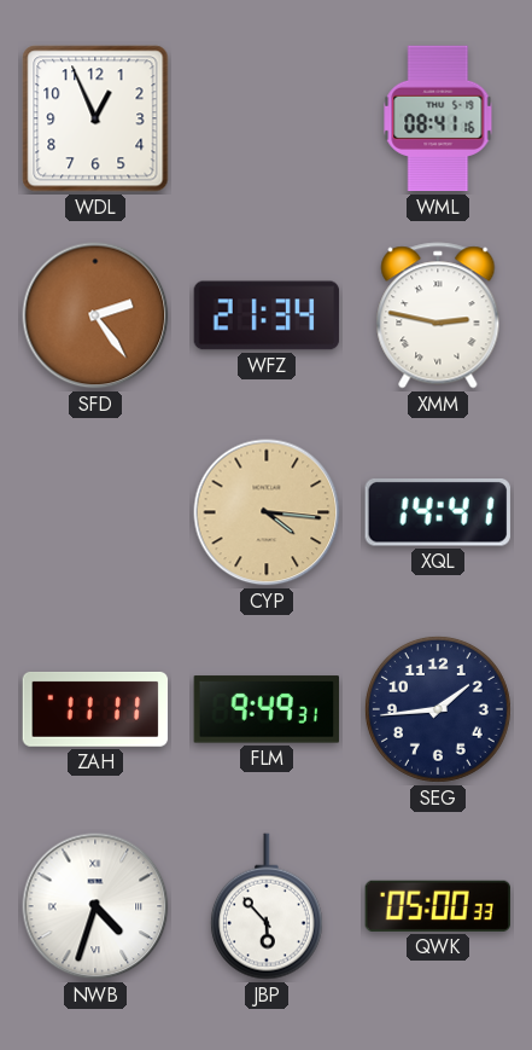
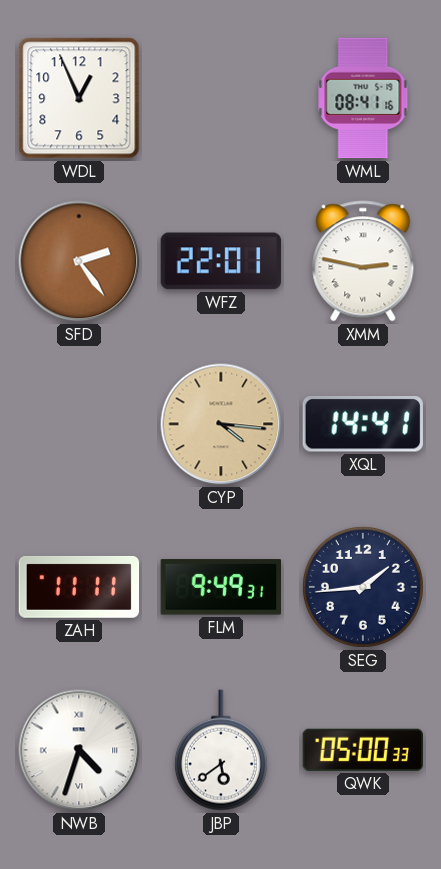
WFZ: 21:34 -> 22:01 (221, 261)
JBP: 5:53 -> 5:39 (221, 750)
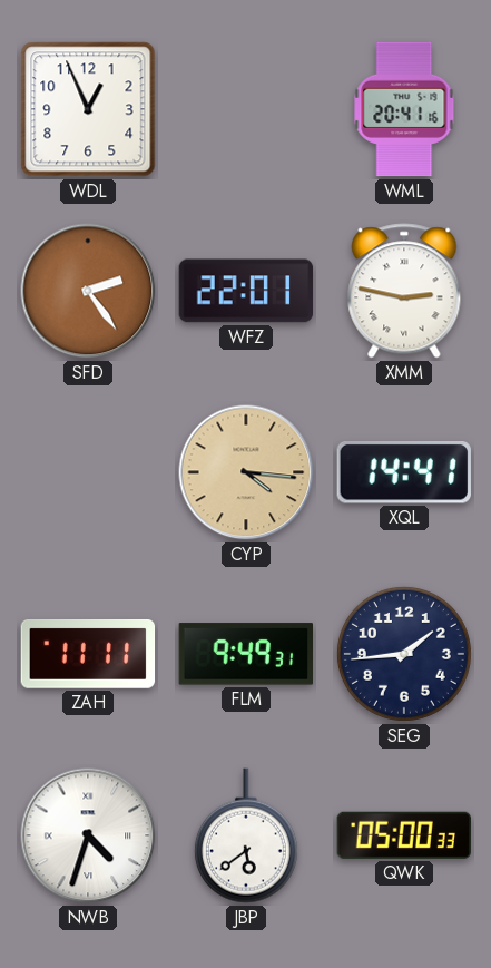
WML: 08:41 -> 20:41 (404, 109)
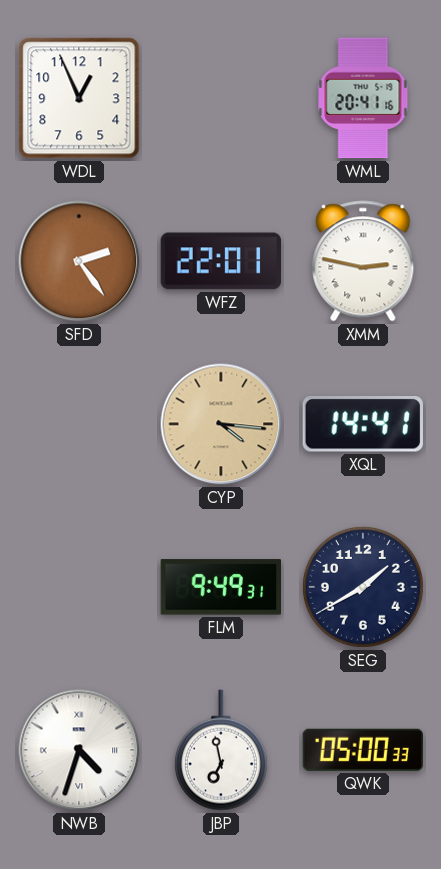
ZAH: 11:11 -> none (88, 654)
SEG: 1:44 -> 1:40 (363, 587)
JBP: 5:39 -> 6:58 (221, 750)
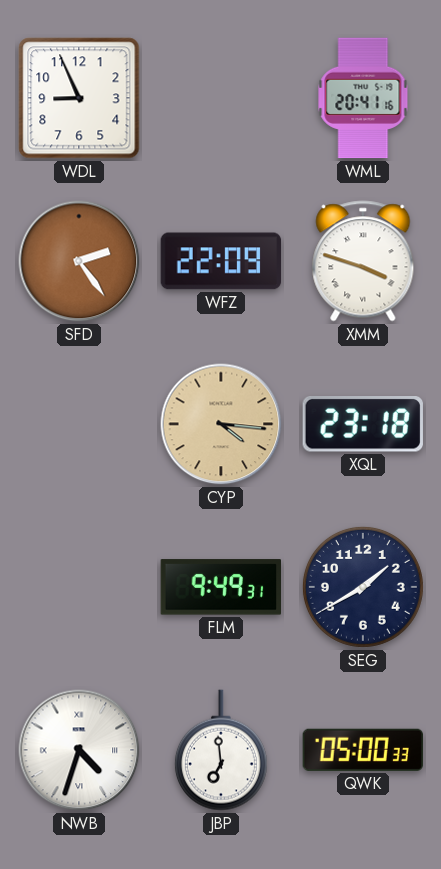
WDL: 12:56 -> 8:56 (79, 98)
WFZ: 22:01 -> 22:09 (221, 261)
XMM: 2:47 -> 3:48 (363, 261)
XQL: 14:41 -> 23:18 (363, 424)
JBP: 6:58 -> 6:59 (221, 750)
